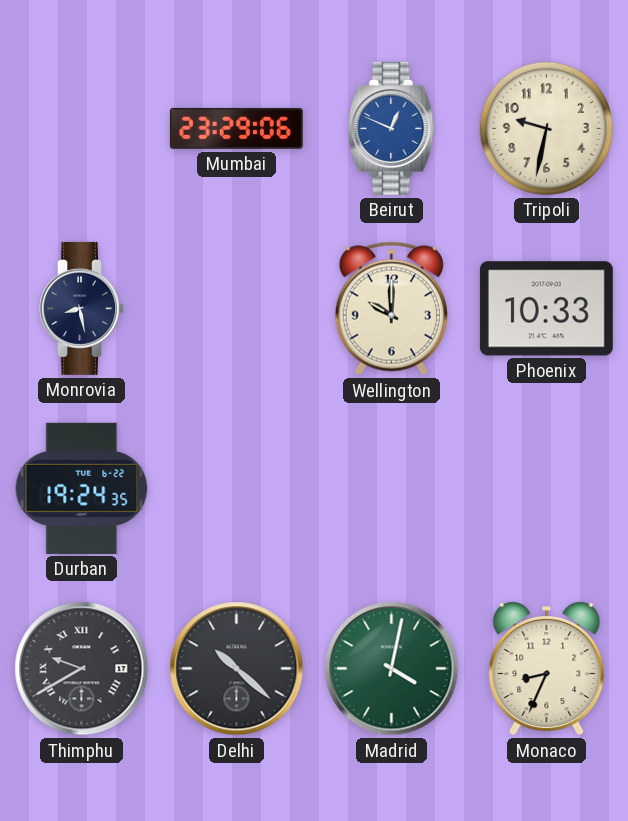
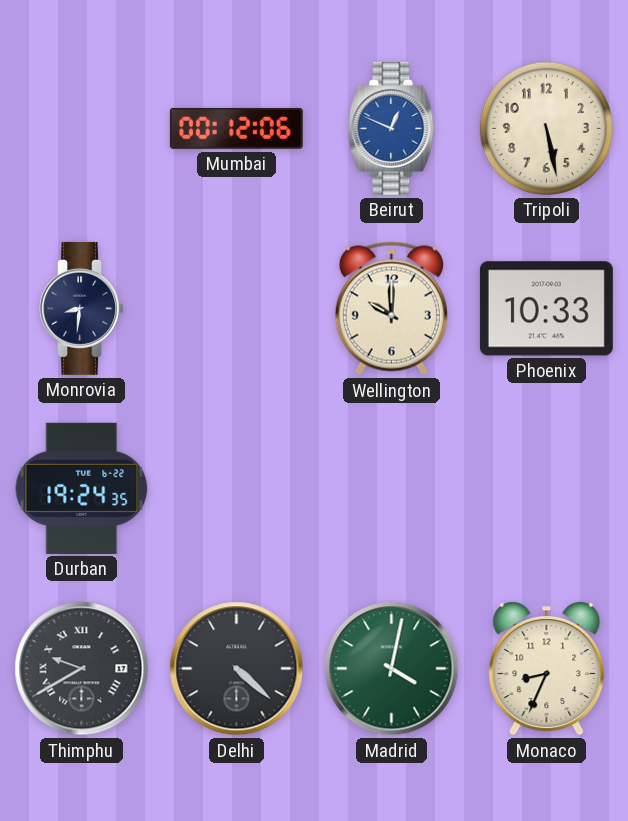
Mumbai: 23:29 -> 00:12 (236, 128)
Tripoli: 9:32 -> 5:28 (546, 128)
Monrovia: 8:28 -> 8:31 (81, 308)
Delhi: 10:22 -> 4:22 (237, 669)
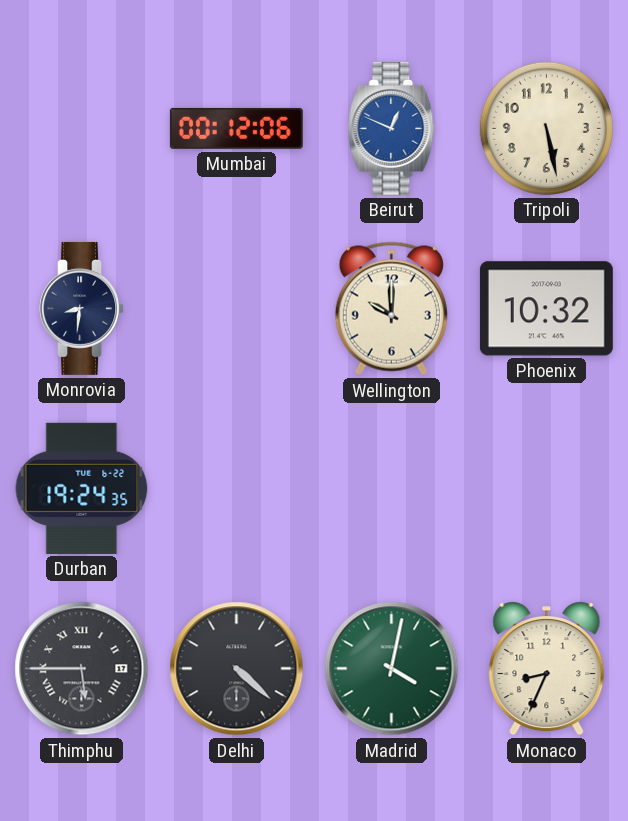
Phoenix: 10:33 -> 10:32 (546, 309)
Thimphu: 9:40 -> 5:45 (82, 669)
